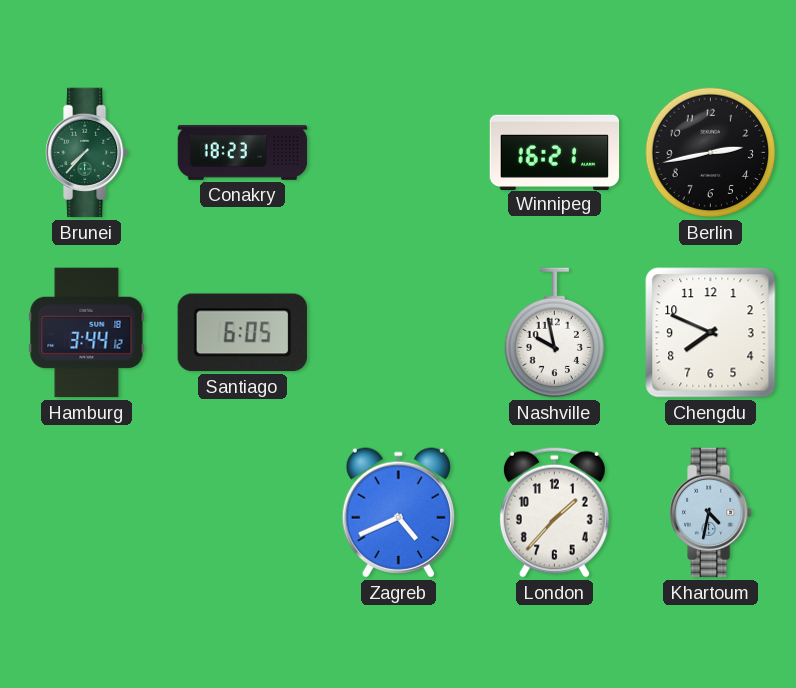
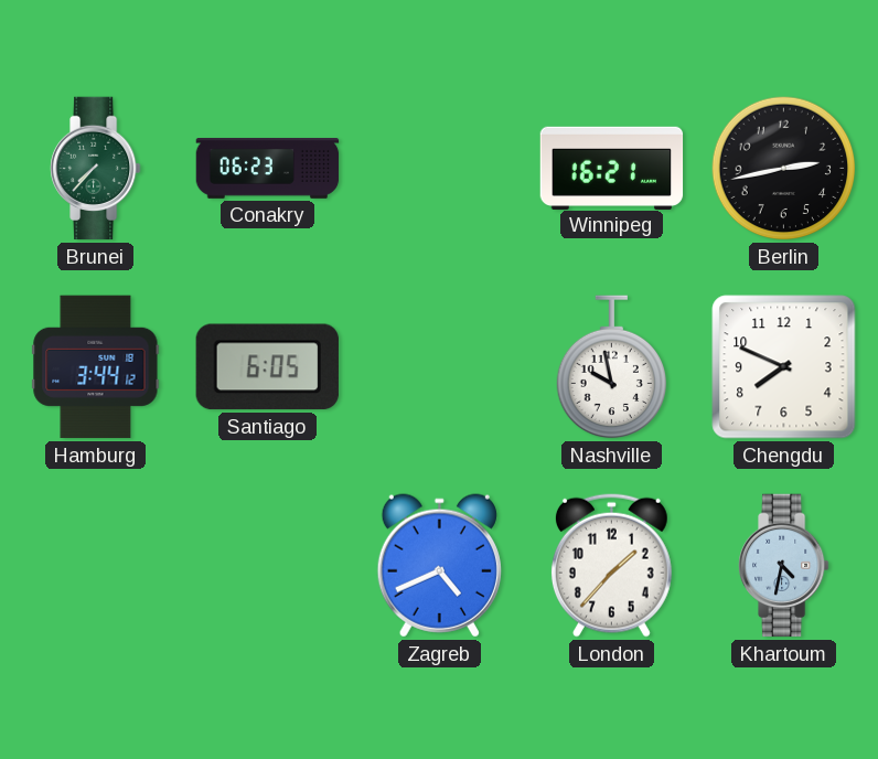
Conakry: 18:23 -> 06:23 (268, 169)
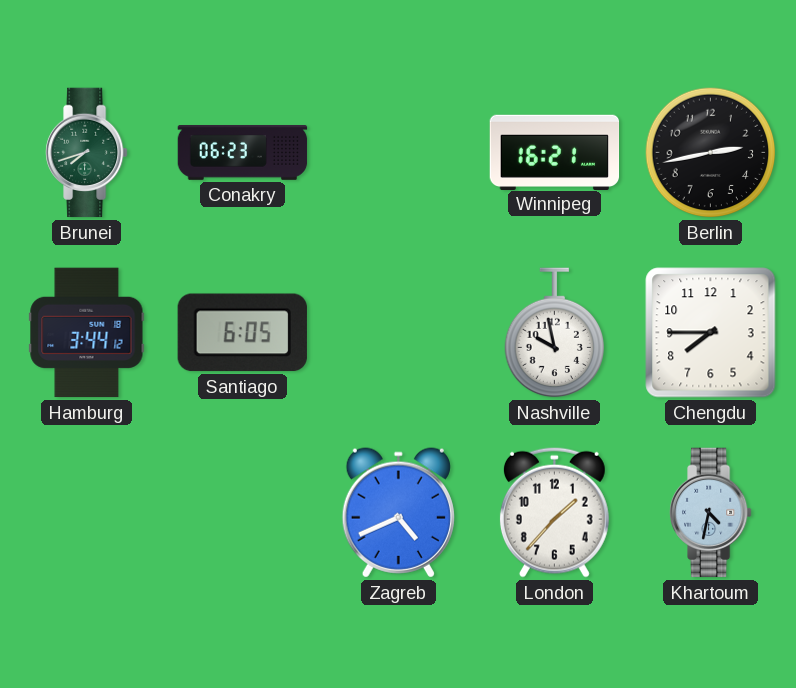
Brunei: 7:37 -> 7:42 (87, 153)
Chengdu: 7:49 -> 7:45 (711, 333)
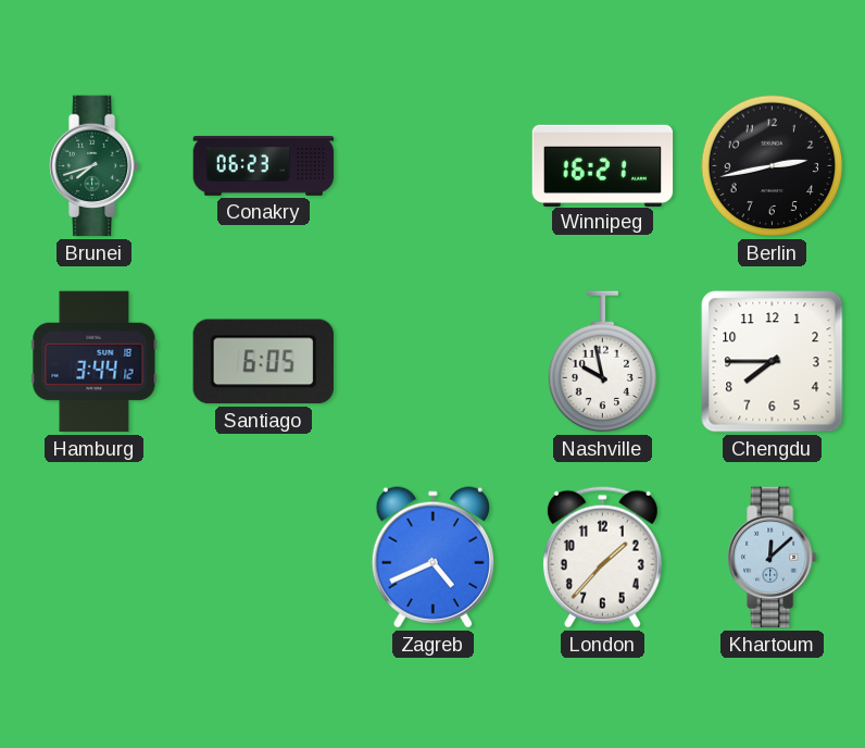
Khartoum: 4:32 -> 12:08 (773, 558)
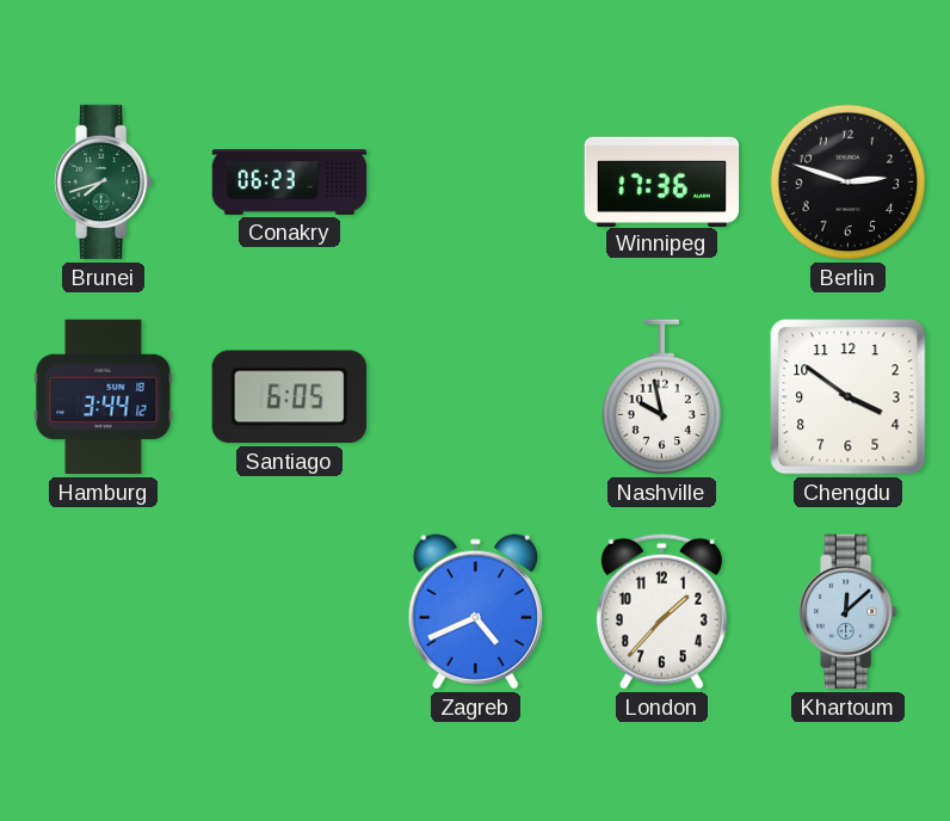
Winnipeg: 16:21 -> 17:36 (662, 181)
Berlin: 2:43 -> 2:48 (849, 183)
Chengdu: 7:45 -> 3:51 (849, 397)
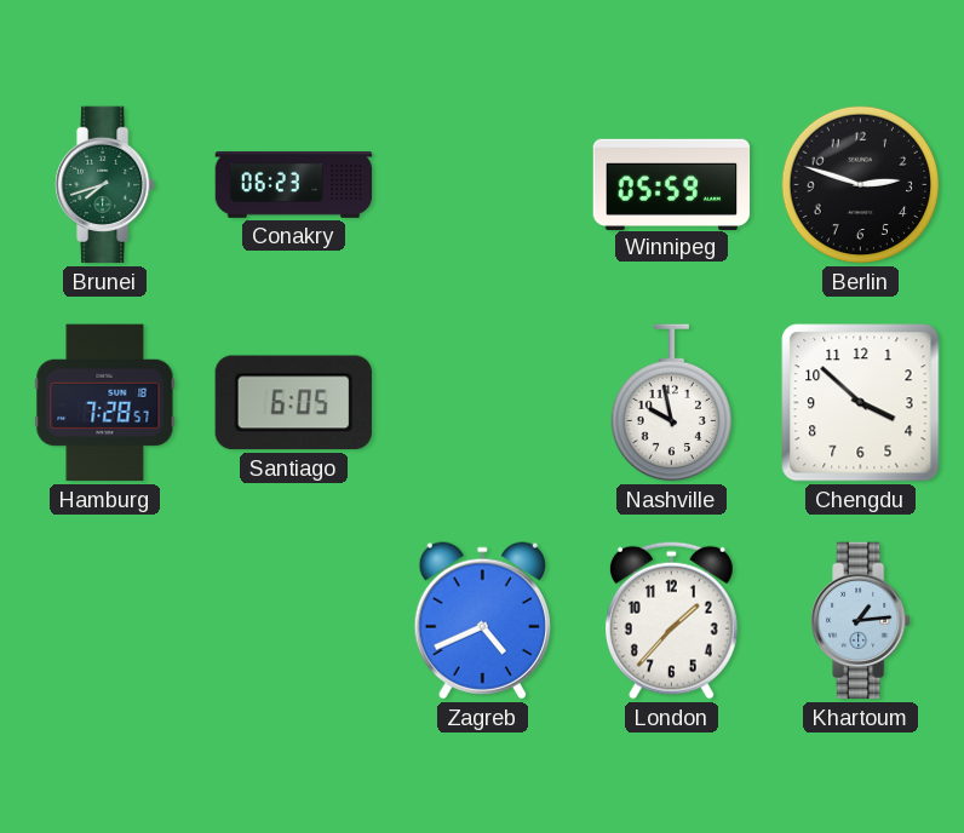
Winnipeg: 17:36 -> 05:59 (672, 184)
Hamburg: 3:44 -> 7:28 (105, 403)
Chengdu: 3:51 -> 3:52 (861, 403)
Khartoum: 12:08 -> 1:14 (861, 621)
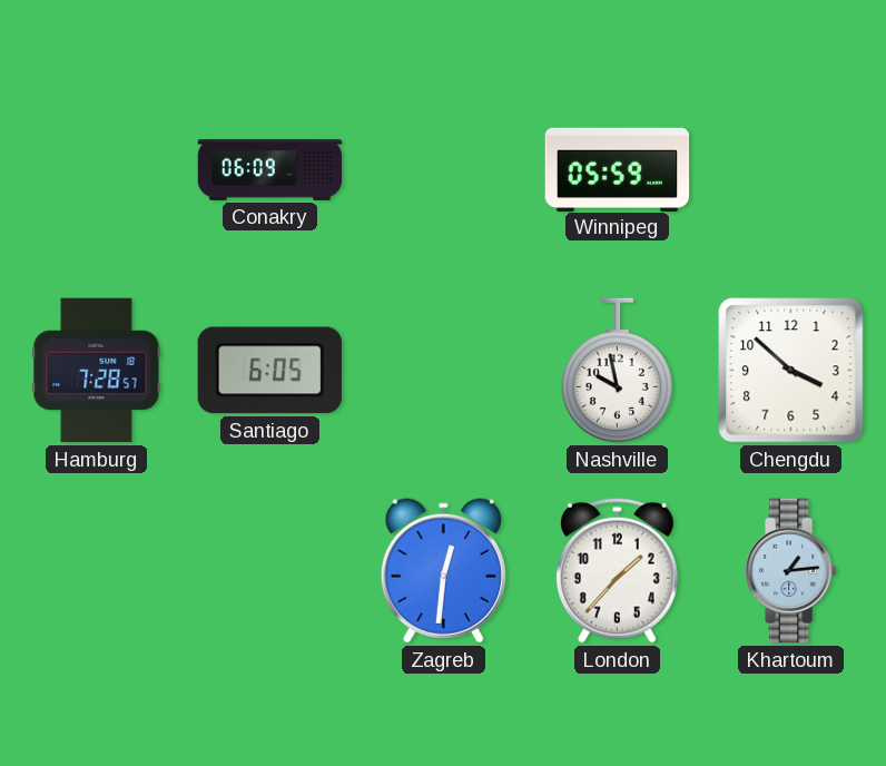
Brunei: 7:42 -> none (105, 185)
Conakry: 06:23 -> 06:09 (270, 170)
Berlin: 2:48 -> none (861, 185)
Zagreb: 4:41 -> 12:31 (443, 571)
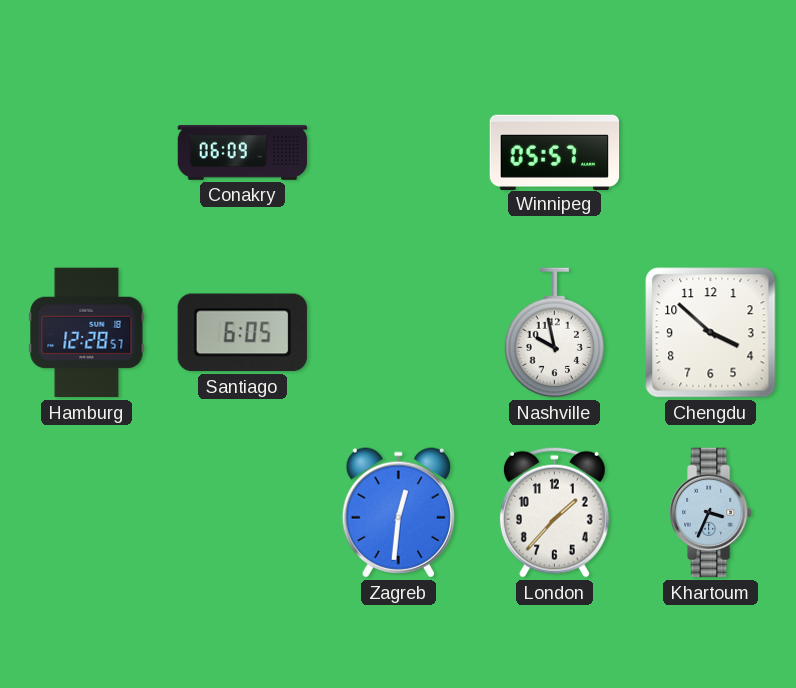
Winnipeg: 05:59 -> 05:57 (555, 152)
Hamburg: 7:28 -> 12:28 (87, 333)
Khartoum: 1:14 -> 3:34 (711, 513)
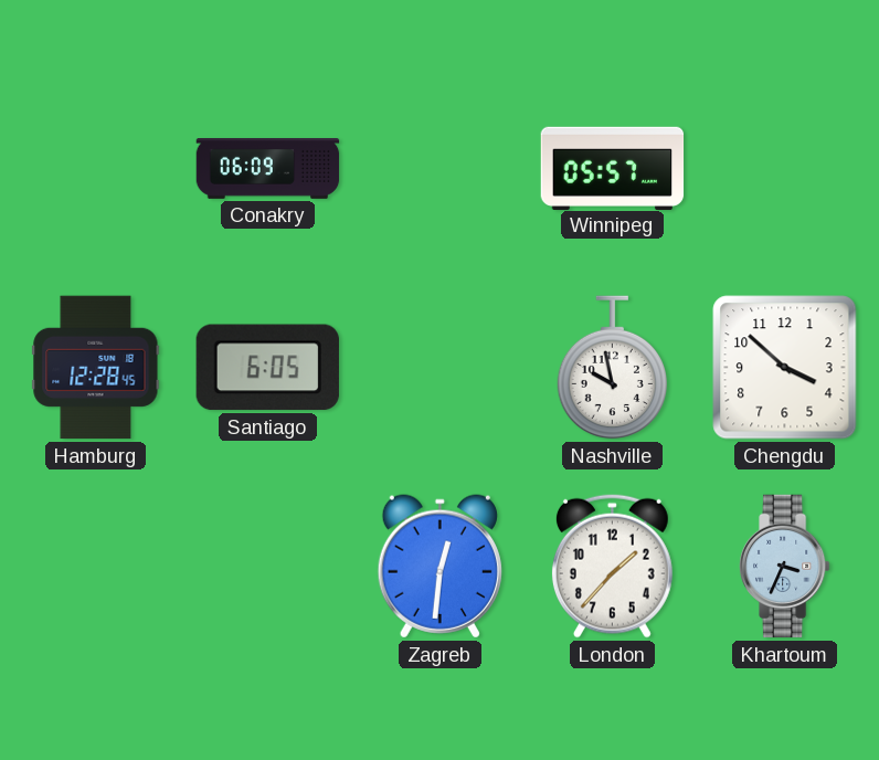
Hamburg: 12:28:57 -> 12:28:45 (96, 368)
